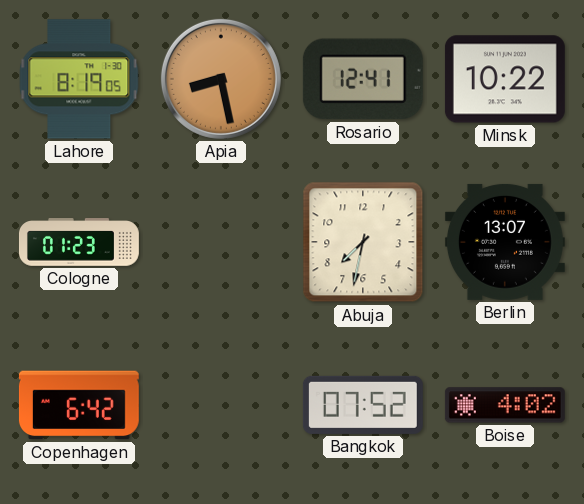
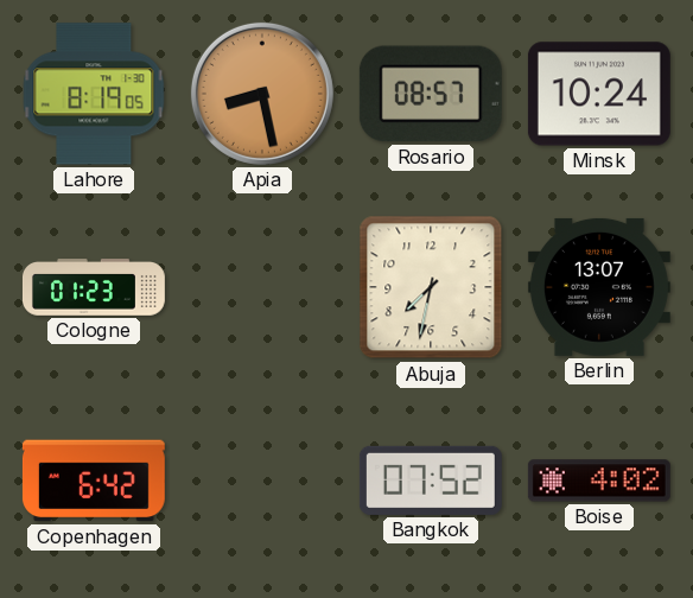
Rosario: 12:41 -> 08:57 (431, 94)
Minsk: 10:22 -> 10:24 (599, 94)
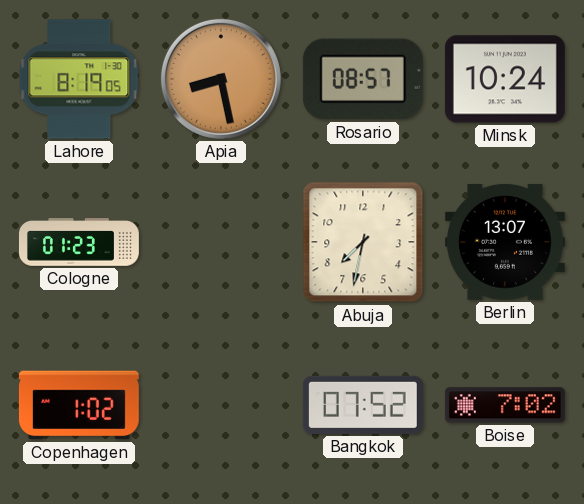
Copenhagen: 6:42 -> 1:02 (79, 405)
Boise: 4:02 -> 7:02 (505, 405)
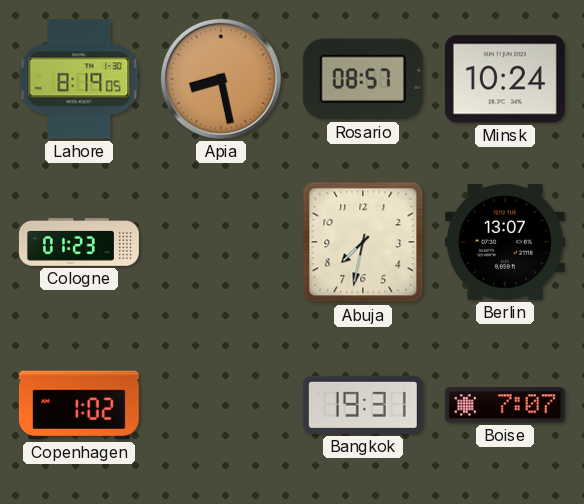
Bangkok: 07:52 -> 19:31 (363, 405)
Boise: 7:02 -> 7:07 (505, 405)
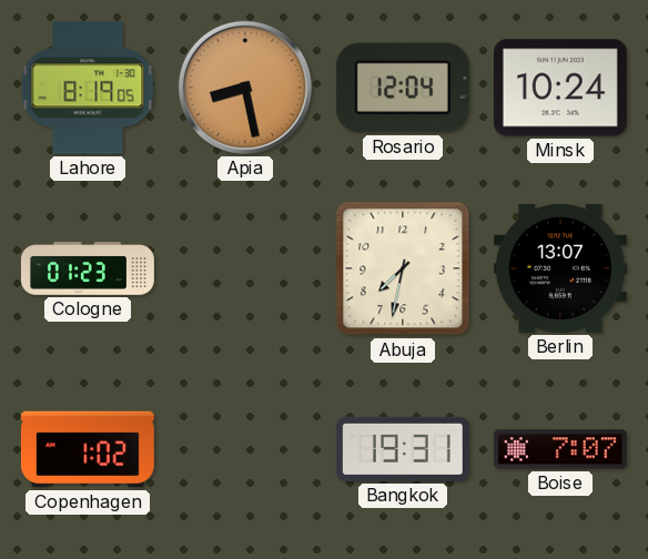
Rosario: 08:57 -> 12:04 (403, 88)
